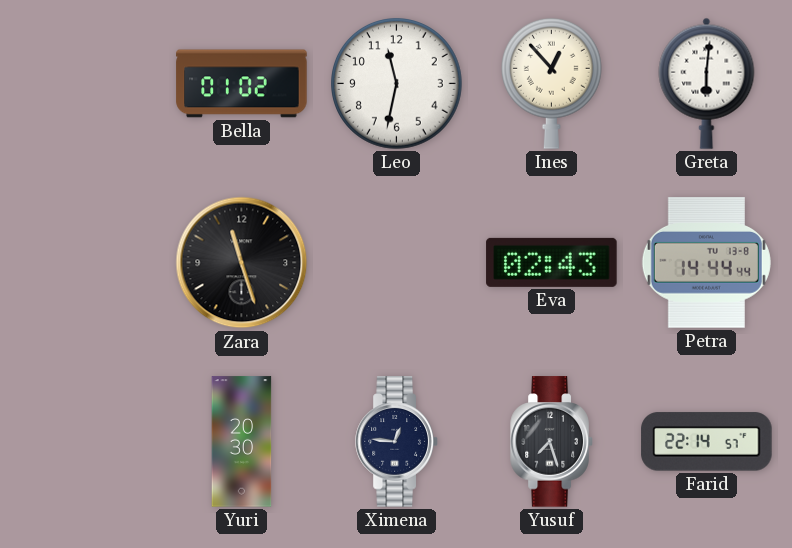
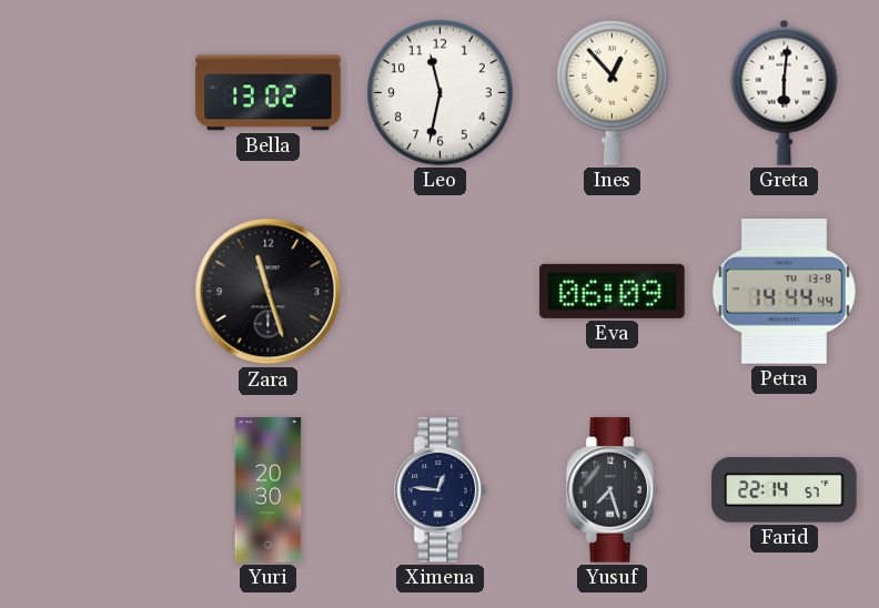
Bella: 01:02 -> 13:02 (269, 93)
Eva: 02:43 -> 06:09 (613, 291)
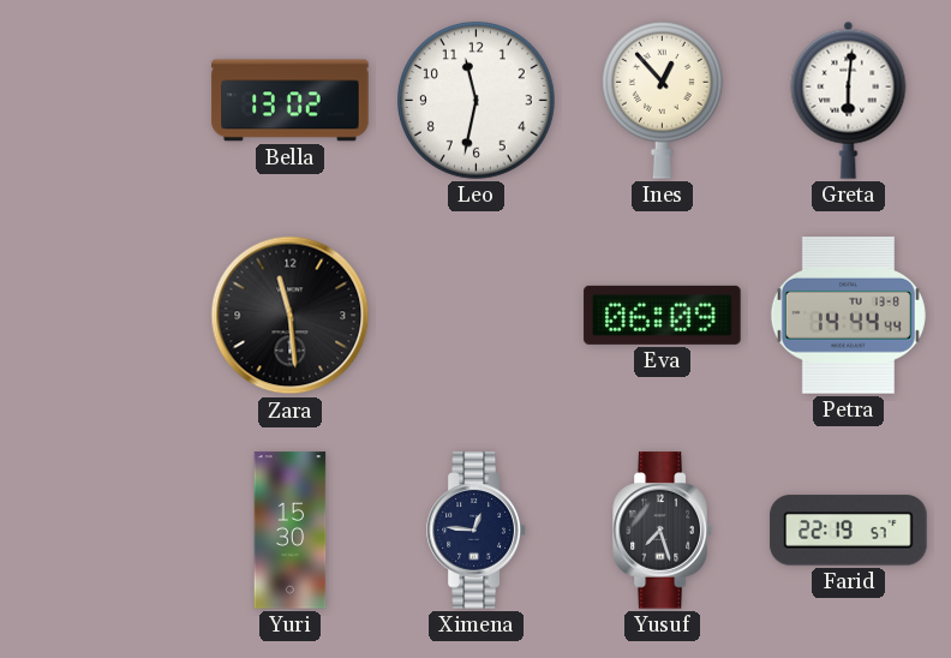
Zara: 11:27 -> 11:29 (291, 316)
Yuri: 20:30 -> 15:30 (291, 531)
Farid: 22:14 -> 22:19 (849, 531)
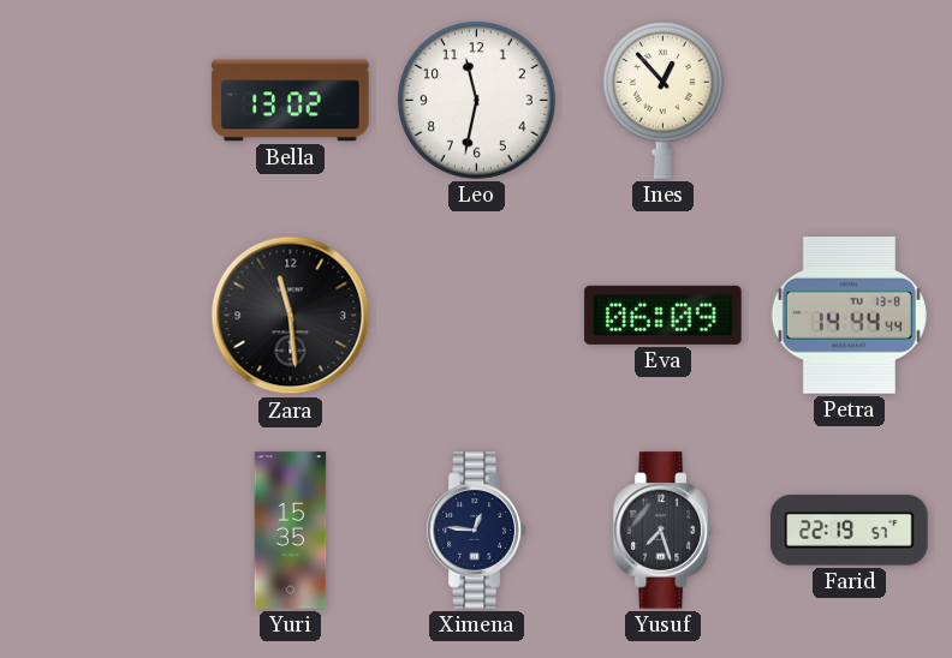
Greta: 6:01 -> none (849, 100)
Yuri: 15:30 -> 15:35 (291, 531)
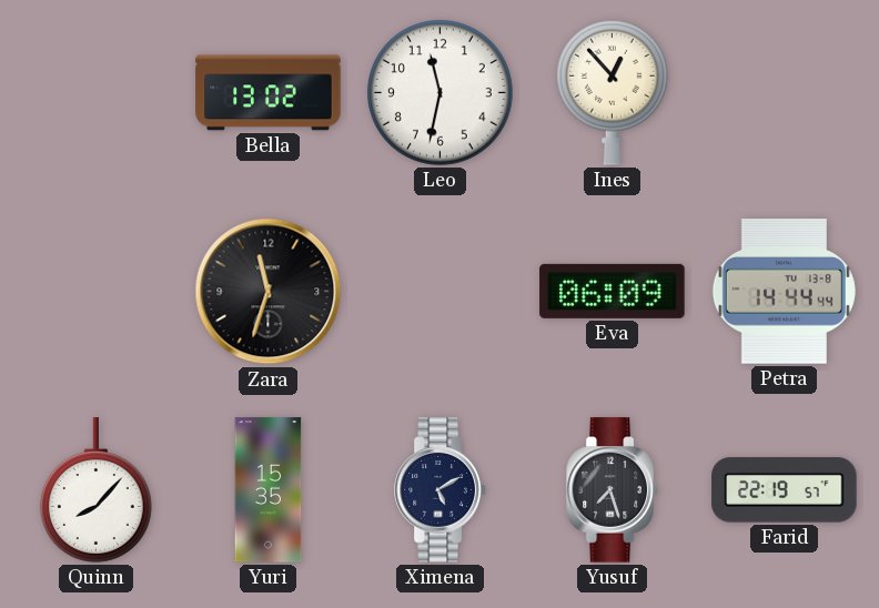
Zara: 11:29 -> 11:33 (269, 292)
Quinn: none -> 8:07 (95, 490)
Ximena: 12:46 -> 5:10 (441, 490)
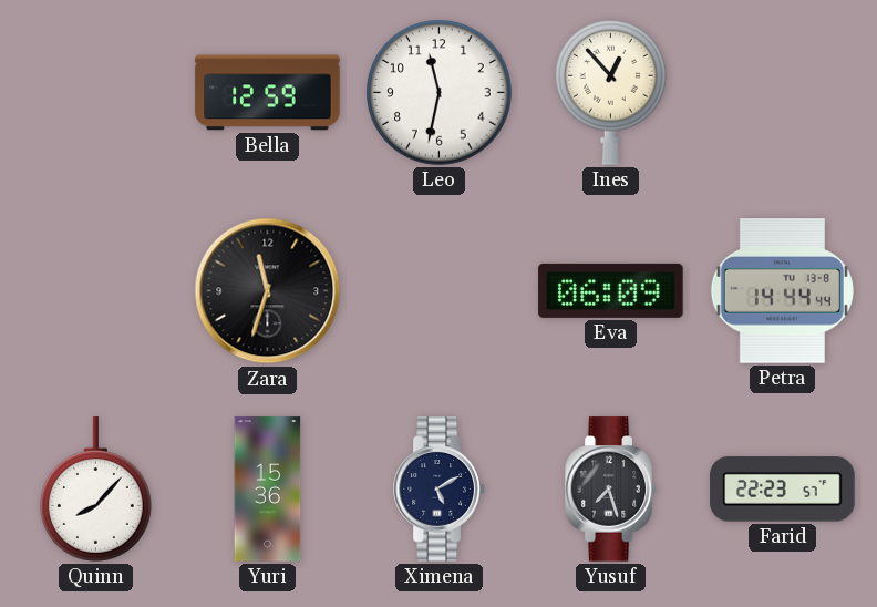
Bella: 13:02 -> 12:59 (268, 93)
Yuri: 15:35 -> 15:36 (268, 490)
Farid: 22:19 -> 22:23 (783, 490)
